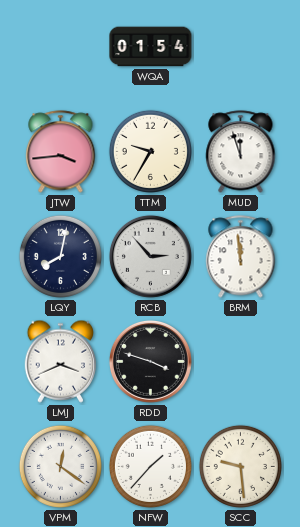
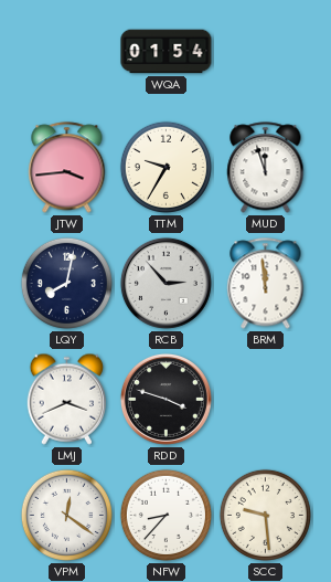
NFW: 1:37 -> 8:37 (165, 515)
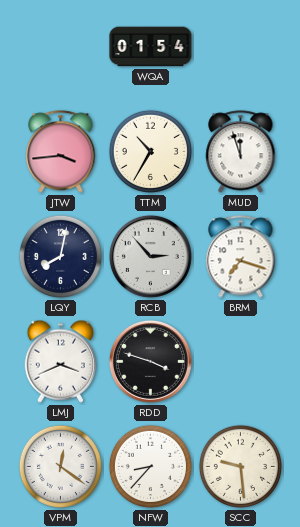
TTM: 9:35 -> 10:35 (150, 151)
BRM: 11:59 -> 7:18 (241, 257)
